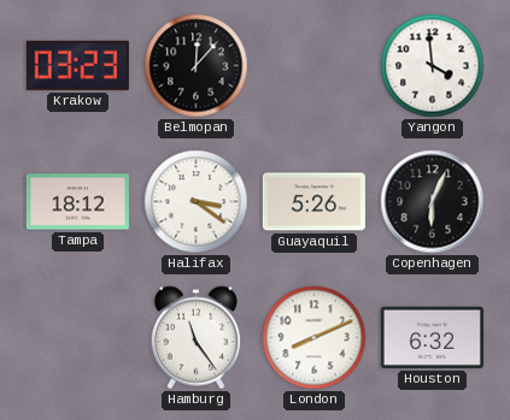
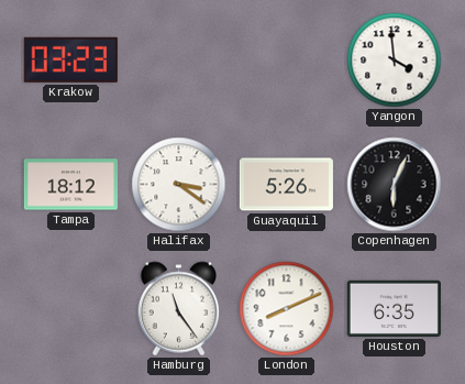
Belmopan: 12:07 -> none (197, 66)
Houston: 6:32 -> 6:35 (394, 308)
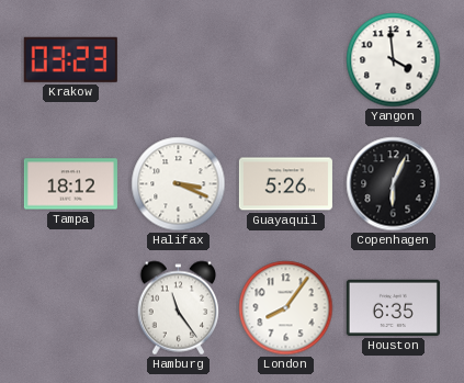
Halifax: 3:21 -> 3:19 (179, 184)
London: 8:11 -> 8:06 (286, 308)
